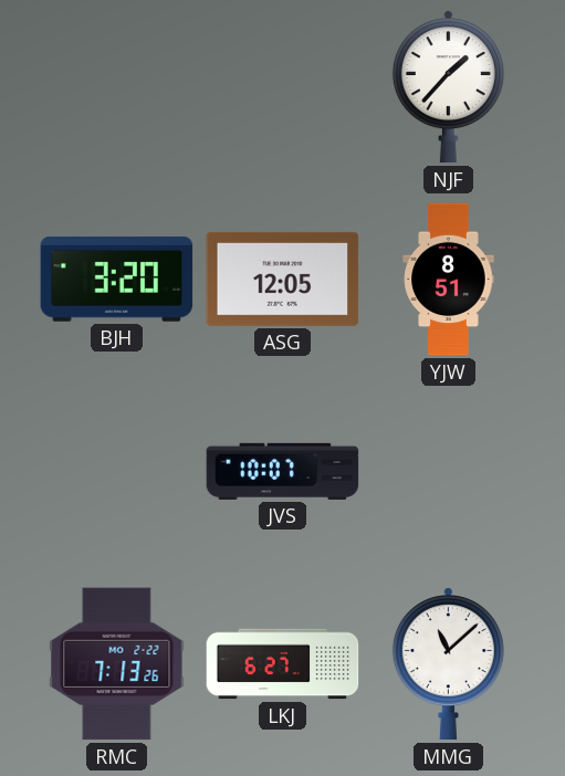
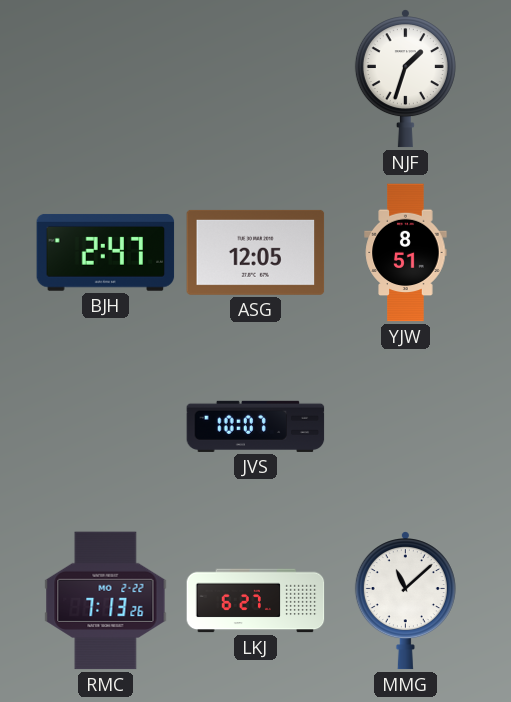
NJF: 1:37 -> 1:33 (405, 79)
BJH: 3:20 -> 2:47 (106, 252)
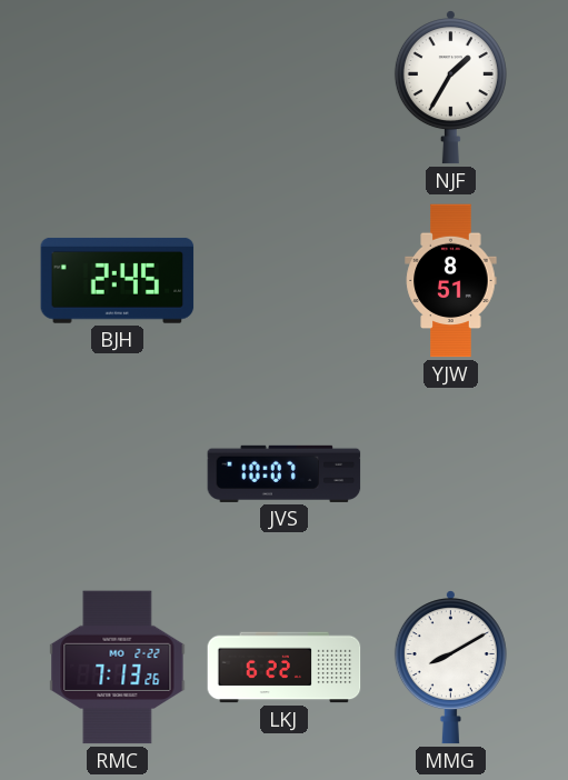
NJF: 1:33 -> 1:35 (450, 88)
BJH: 2:47 -> 2:45 (118, 280)
ASG: 12:05 -> none (256, 252)
LKJ: 6:27 -> 6:22 (285, 668)
MMG: 11:08 -> 8:10 (450, 668)
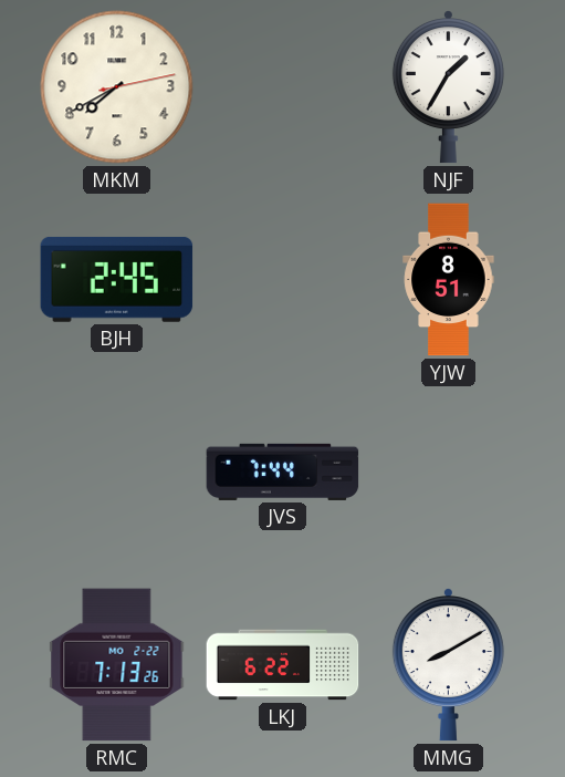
MKM: none -> 7:40 (117, 87)
JVS: 10:07 -> 7:44 (283, 472)
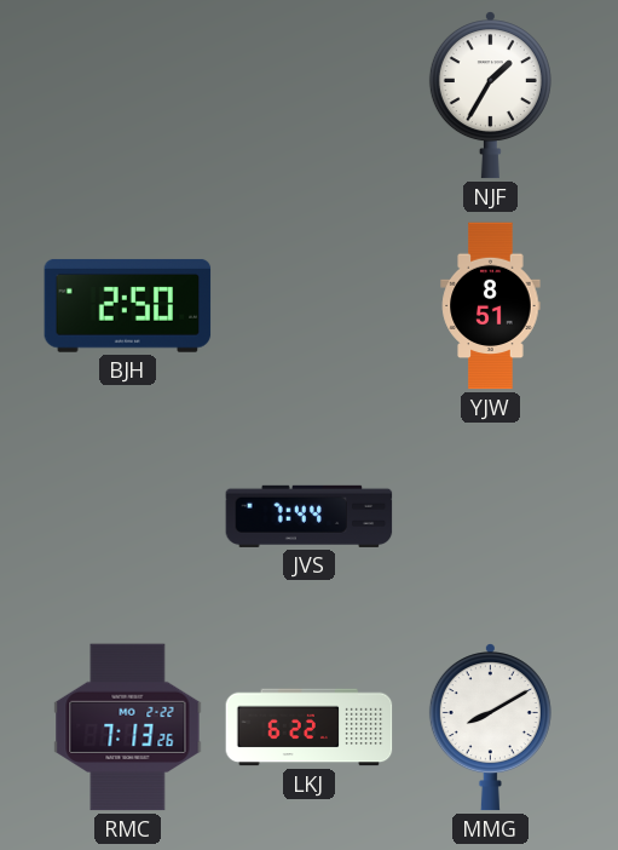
MKM: 7:40 -> none (117, 87)
BJH: 2:45 -> 2:50 (128, 305)
